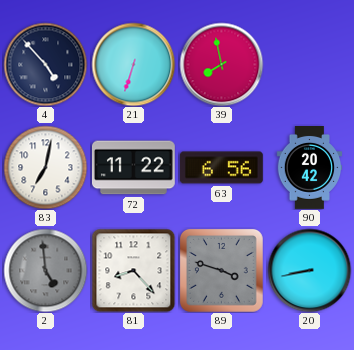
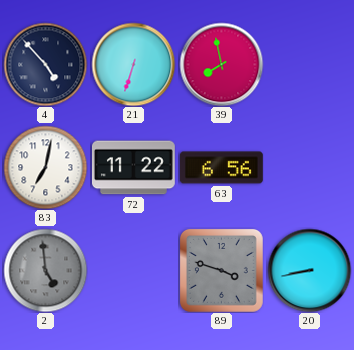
90: 20:42 -> none (310, 168)
81: 8:23 -> none (133, 270)
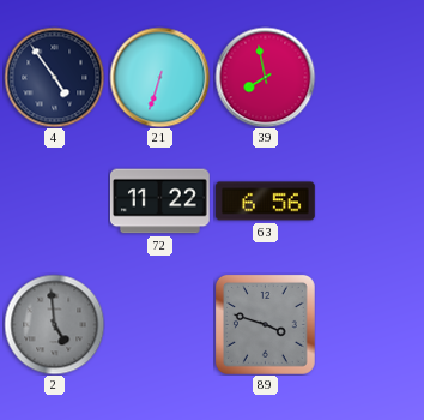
4: 4:53 -> 4:54 (54, 77)
83: 7:02 -> none (45, 167)
20: 8:43 -> none (309, 270)
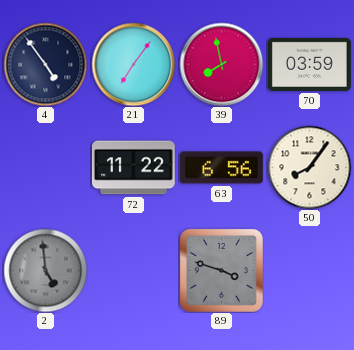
21: 6:33 -> 7:06 (133, 64)
70: none -> 03:59 (309, 64)
50: none -> 8:06 (309, 167)
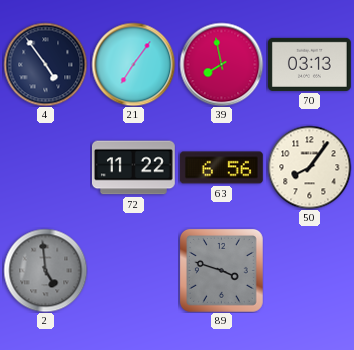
70: 03:59 -> 03:13 (309, 64)
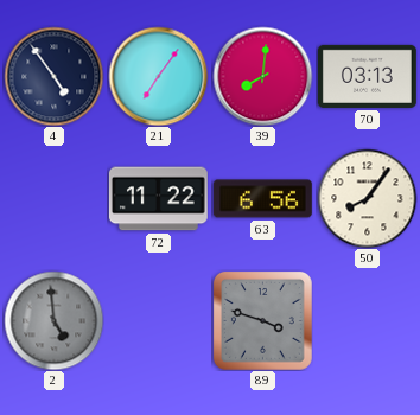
39: 7:58 -> 8:01 (262, 76)
